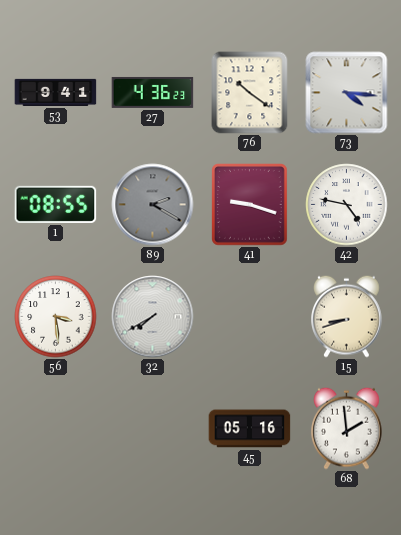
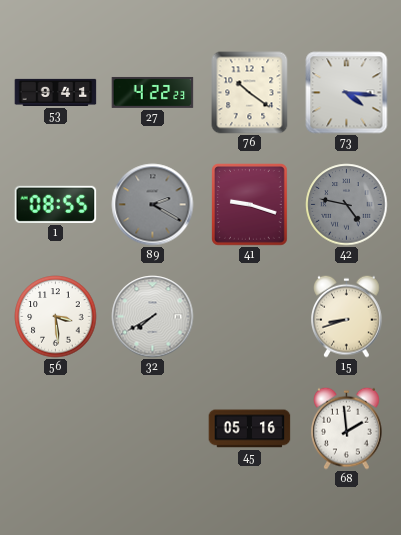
27: 4:36 -> 4:22 (153, 92)
42 dial: white -> grey (347, 205)
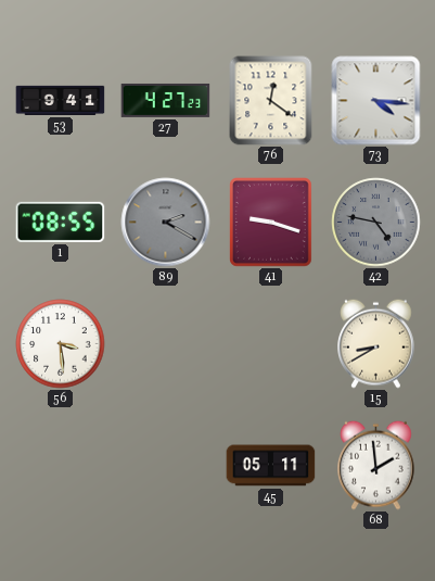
27: 4:22 -> 4:27 (166, 100)
76: 10:21 -> 12:21 (271, 101)
32: 7:40 -> none (153, 317)
15: 8:42 -> 8:40 (376, 343)
45: 05:16 -> 05:11 (271, 466)
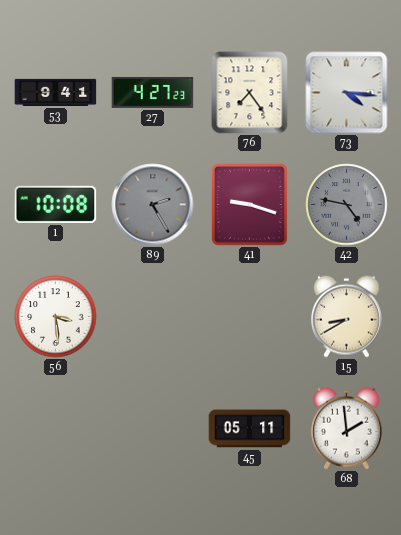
76: 12:21 -> 7:24 (250, 93)
1: 08:55 -> 10:08 (56, 204)
89: 2:20 -> 2:25 (153, 205)
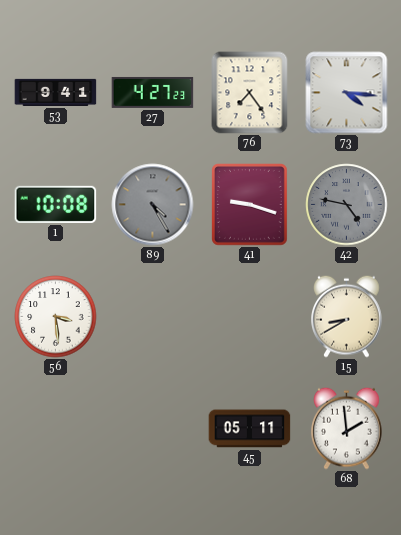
89: 2:25 -> 4:25 (153, 205)
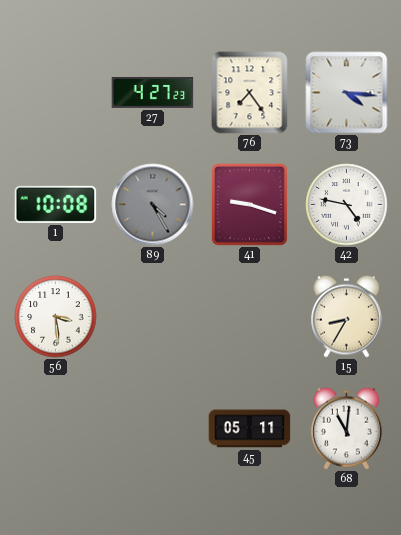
53: 9:41 -> none (56, 92)
42 dial: grey -> white (347, 205)
15: 8:40 -> 8:35 (347, 316)
68: 1:59 -> 11:01 (347, 428)
